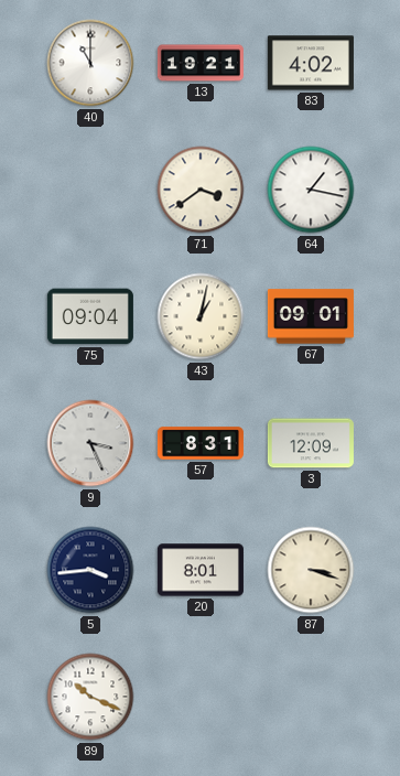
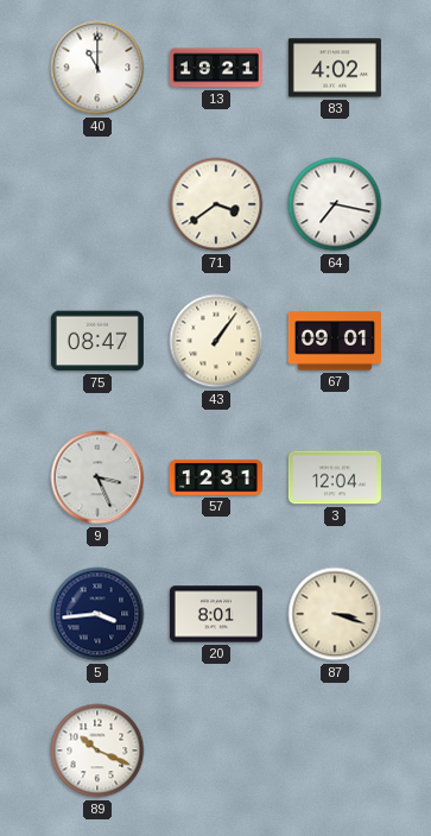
64: 1:17 -> 7:17 (335, 204)
75: 09:04 -> 08:47 (97, 341)
43: 1:02 -> 1:06 (216, 341)
57: 8:31 -> 12:31 (216, 477)
3: 12:09 -> 12:04 (335, 477)
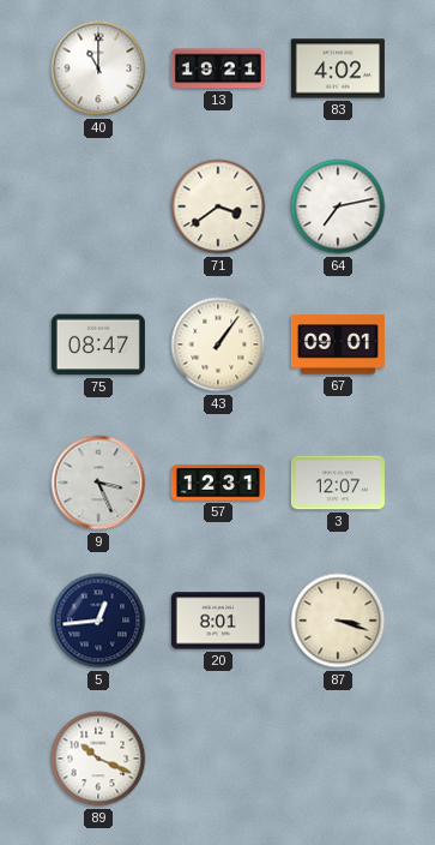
64: 7:17 -> 7:13 (338, 206)
3: 12:04 -> 12:07 (338, 483)
5: 3:44 -> 12:44 (98, 621)
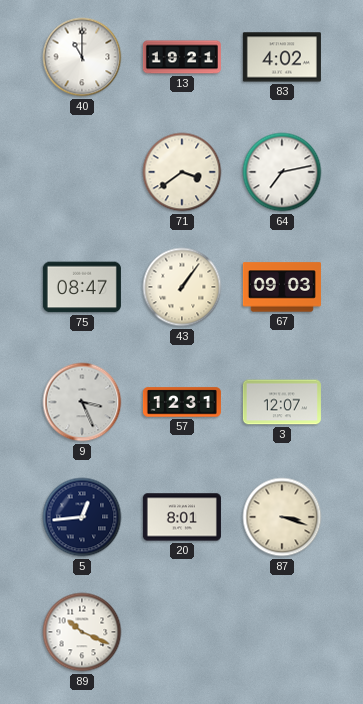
67: 09:01 -> 09:03 (282, 287)
